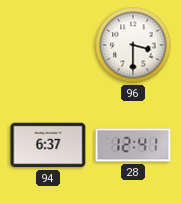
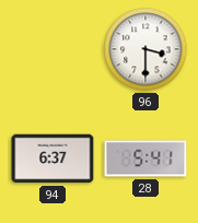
28: 12:41 -> 5:41 (145, 159)
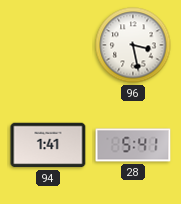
96: 3:30 -> 3:28 (133, 45)
94: 6:37 -> 1:41 (48, 145)
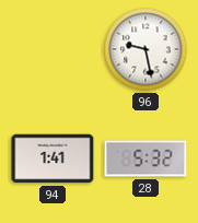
96: 3:28 -> 9:28 (145, 49)
28: 5:41 -> 5:32 (145, 159)
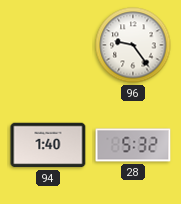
96: 9:28 -> 9:24 (133, 45)
94: 1:41 -> 1:40 (48, 145)
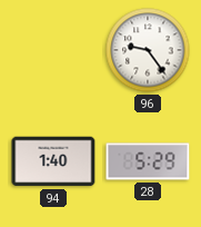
28: 5:32 -> 5:29 (148, 161)
